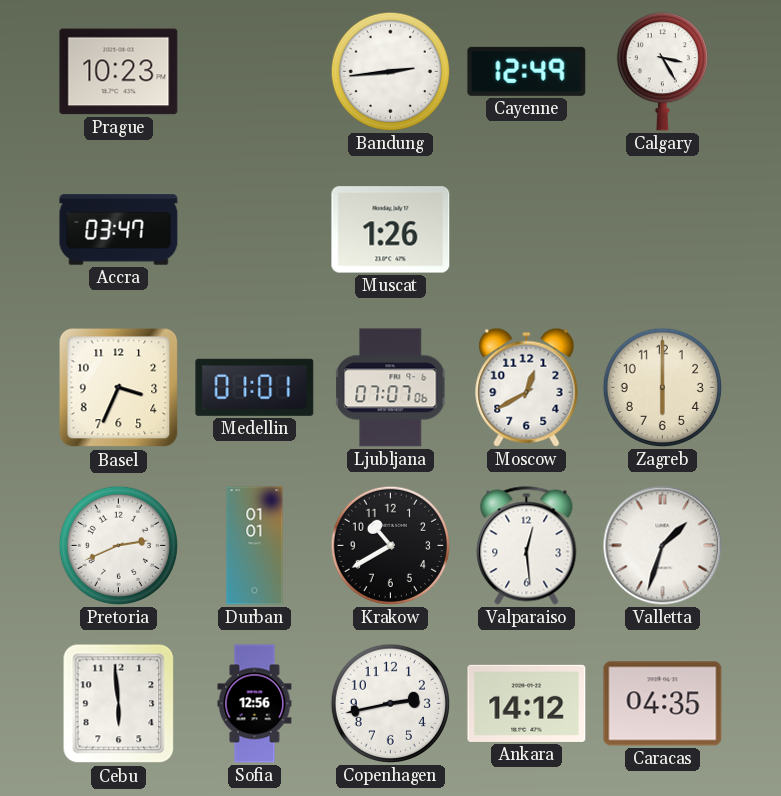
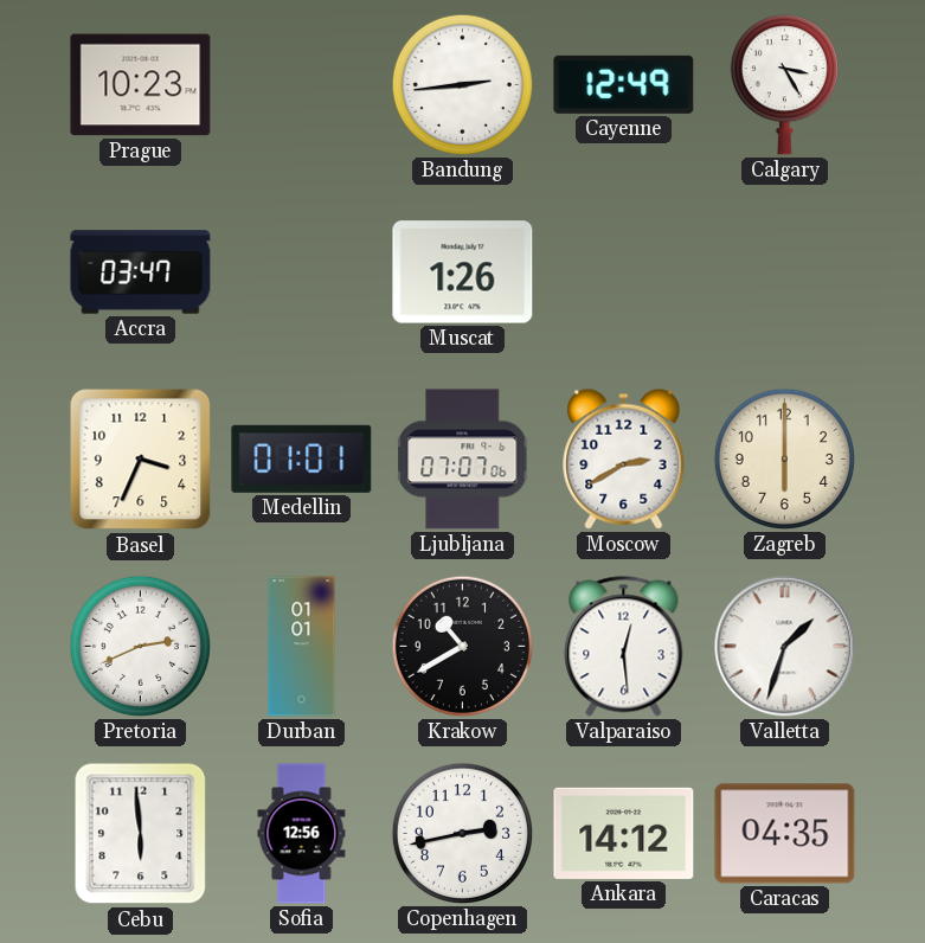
Moscow: 12:40 -> 2:40 (624, 458)
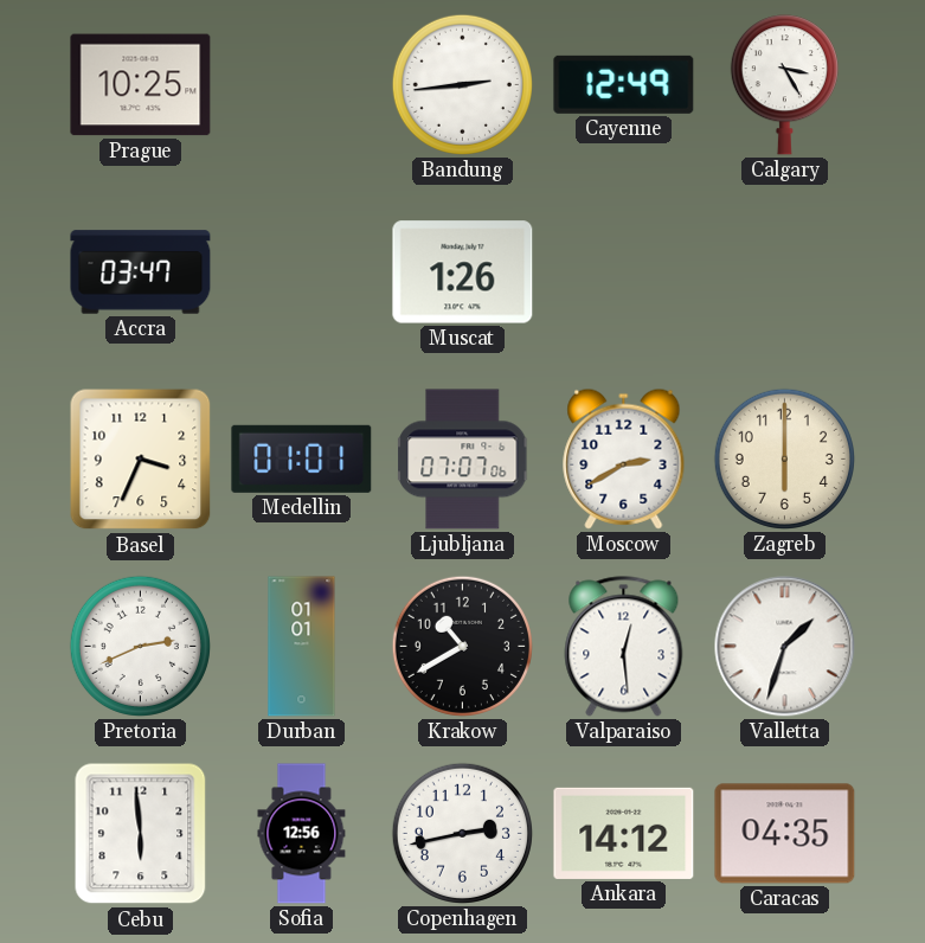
Prague: 10:23 -> 10:25 (141, 85)
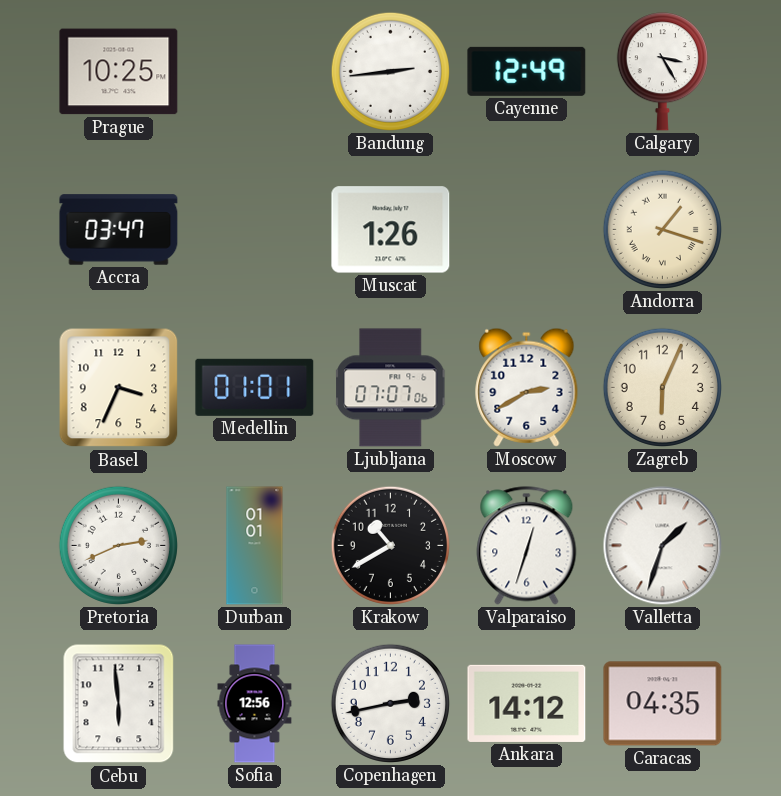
Andorra: none -> 1:18 (662, 229)
Zagreb: 6:00 -> 6:04 (662, 387)
Valparaiso: 12:29 -> 12:33 (527, 546)
